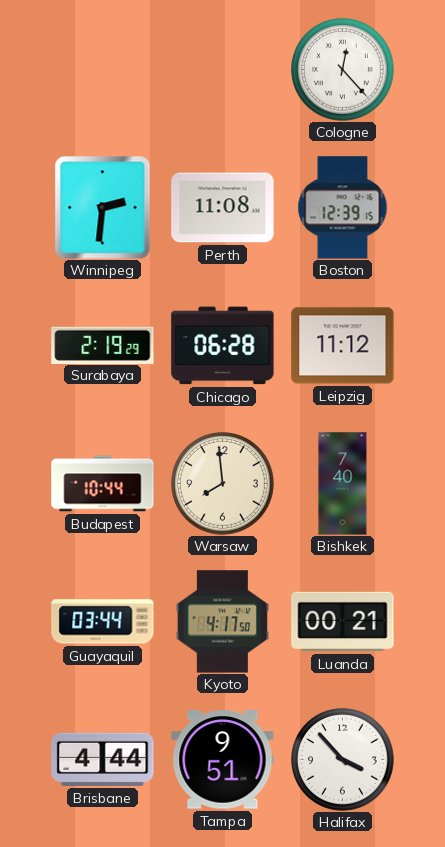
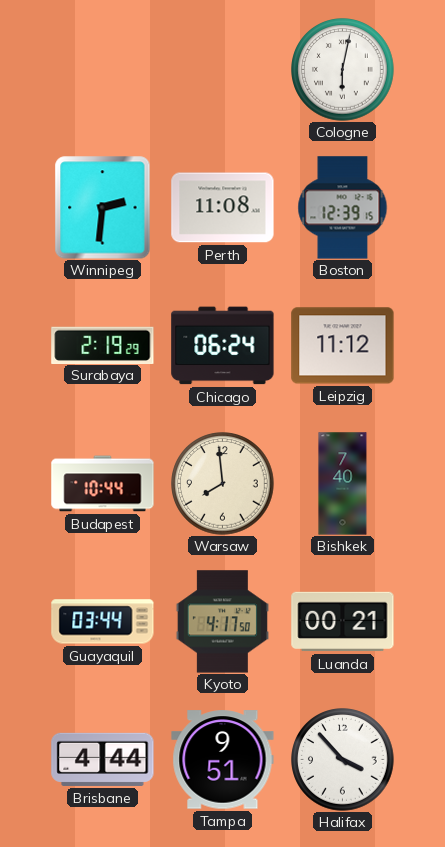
Cologne: 12:23 -> 6:02 (343, 70)
Chicago: 06:28 -> 06:24 (223, 346)
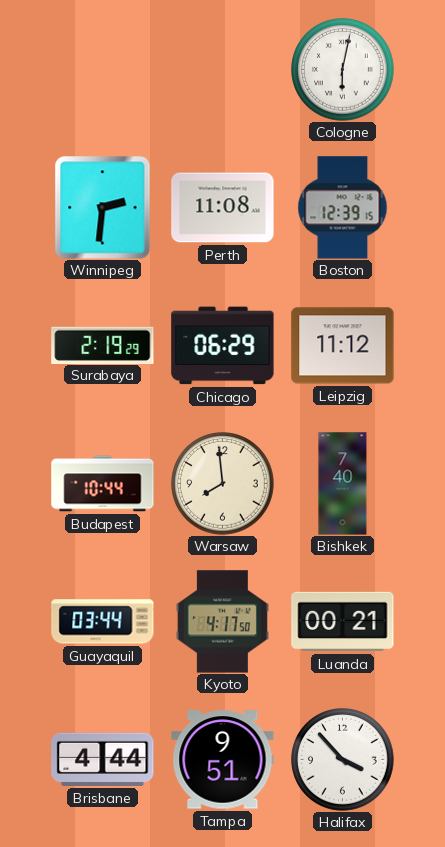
Chicago: 06:24 -> 06:29 (223, 346)
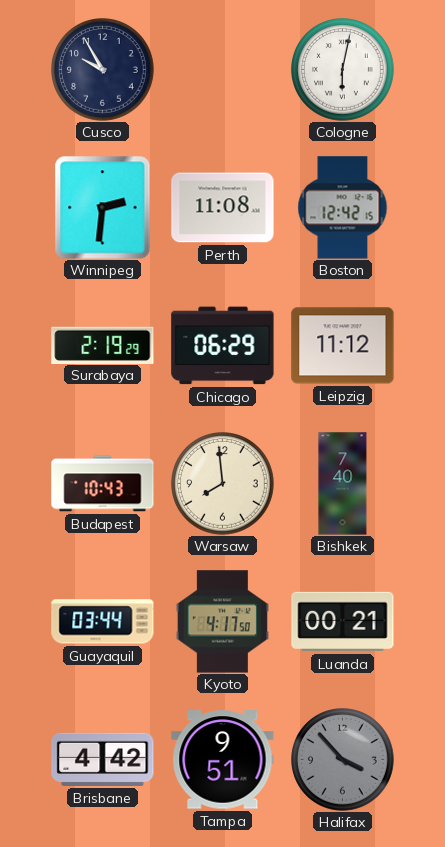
Cusco: none -> 9:55 (103, 70)
Boston: 12:39 -> 12:42 (343, 208)
Budapest: 10:44 -> 10:43 (103, 484)
Brisbane: 4:44 -> 4:42 (103, 759)
Halifax dial: white -> grey (343, 760)
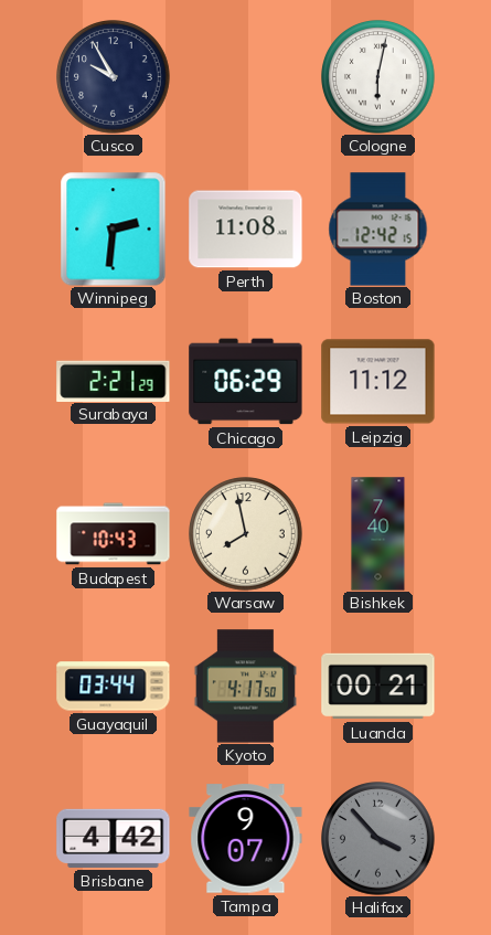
Surabaya: 2:19 -> 2:21 (114, 381)
Warsaw: 7:59 -> 7:58 (246, 534)
Tampa: 9:51 -> 9:07 (246, 839)
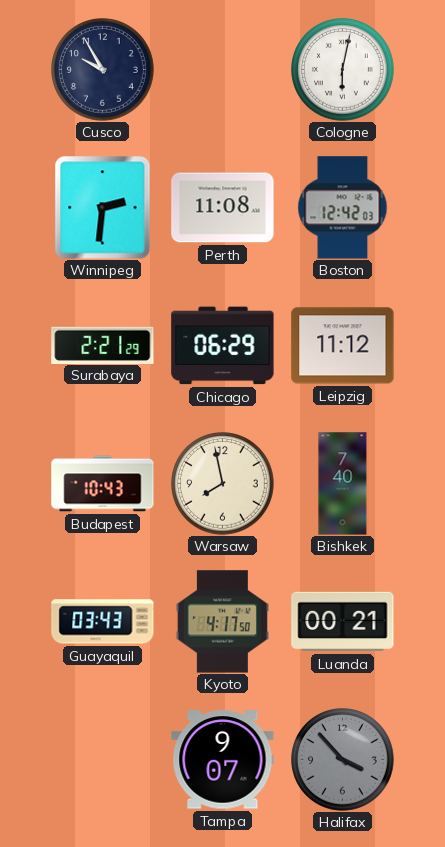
Boston: 12:42:15 -> 12:42:03 (343, 208)
Guayaquil: 03:44 -> 03:43 (103, 622)
Brisbane: 4:42 -> none (114, 838)
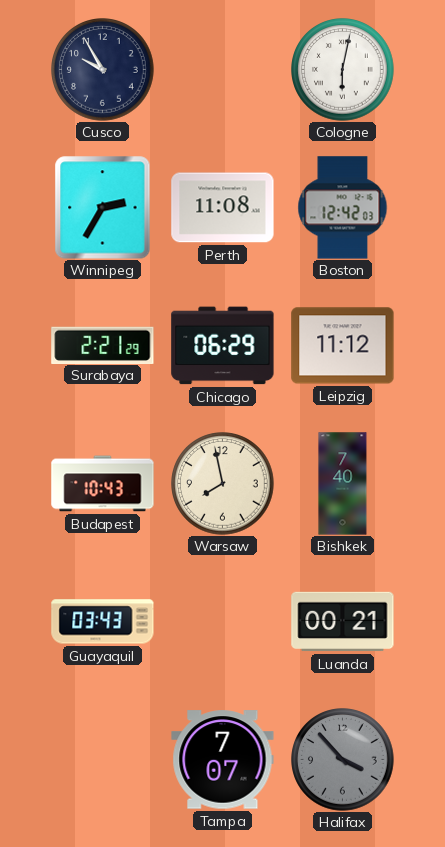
Winnipeg: 2:31 -> 2:35 (103, 208)
Kyoto: 4:17 -> none (222, 622)
Tampa: 9:07 -> 7:07 (223, 760)
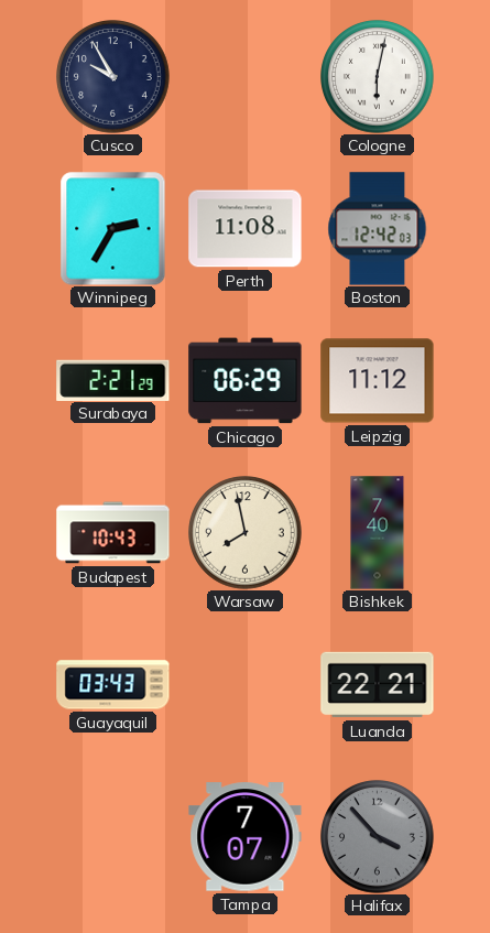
Luanda: 00:21 -> 22:21 (378, 685)
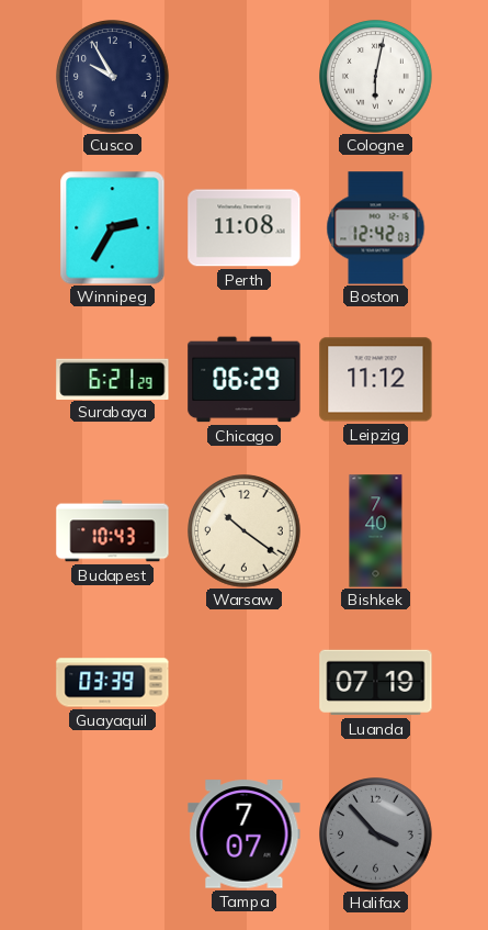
Surabaya: 2:21 -> 6:21 (113, 379)
Warsaw: 7:58 -> 10:21 (245, 531)
Guayaquil: 03:43 -> 03:39 (113, 683)
Luanda: 22:21 -> 07:19 (376, 683)
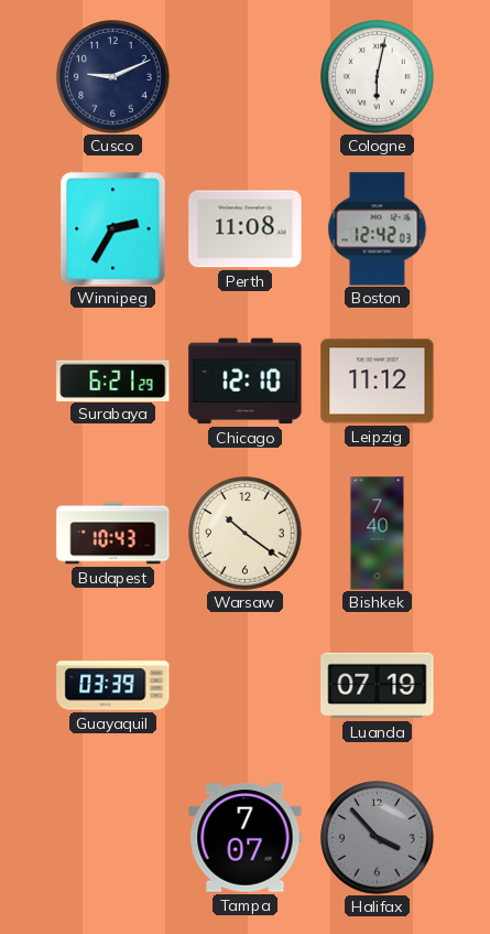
Cusco: 9:55 -> 9:11 (113, 77)
Chicago: 06:29 -> 12:10 (246, 382)
